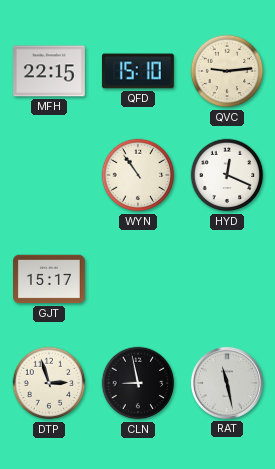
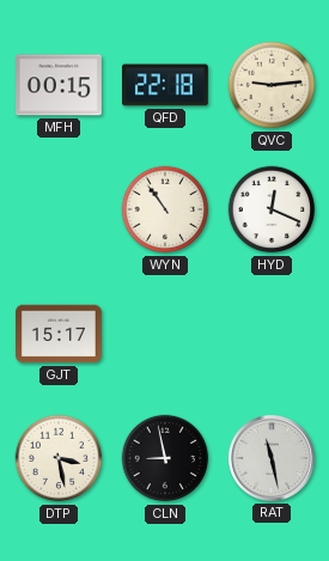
MFH: 22:15 -> 00:15 (60, 85)
QFD: 15:10 -> 22:18 (165, 85)
DTP: 2:57 -> 3:28 (59, 458)
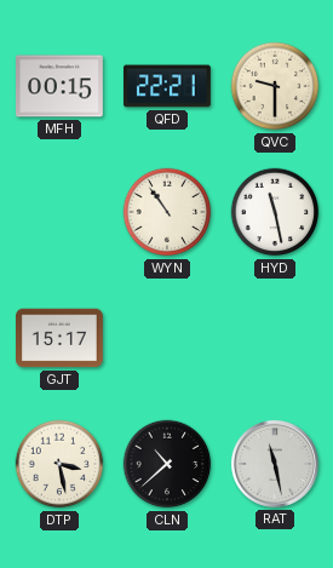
QFD: 22:18 -> 22:21 (167, 86)
QVC: 9:14 -> 9:30 (275, 86)
HYD: 12:19 -> 11:28 (275, 212)
CLN: 8:58 -> 10:38 (167, 464)
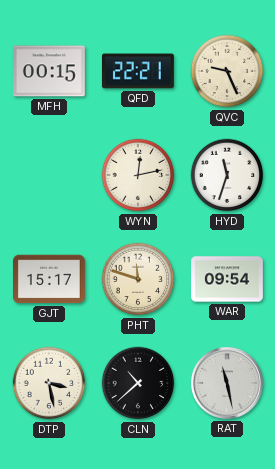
QVC: 9:30 -> 9:26 (227, 71)
WYN: 10:54 -> 12:13 (138, 175)
HYD: 11:28 -> 11:33 (227, 175)
PHT: none -> 11:48 (138, 279)
WAR: none -> 09:54 (228, 279)
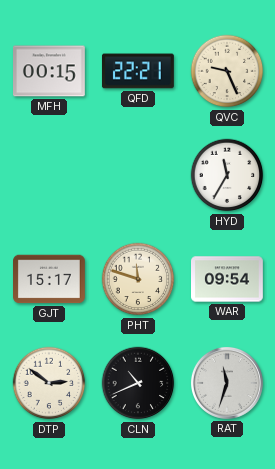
WYN: 12:13 -> none (138, 175)
HYD: 11:33 -> 11:35 (227, 175)
DTP: 3:28 -> 2:51 (49, 383)
CLN: 10:38 -> 10:41 (138, 383)
RAT: 11:28 -> 11:33 (227, 383)
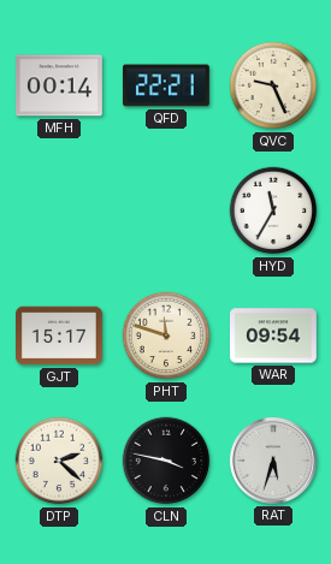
MFH: 00:15 -> 00:14 (60, 85)
DTP: 2:51 -> 2:22 (59, 461)
CLN: 10:41 -> 3:47 (166, 461)
RAT: 11:33 -> 5:33 (273, 461)
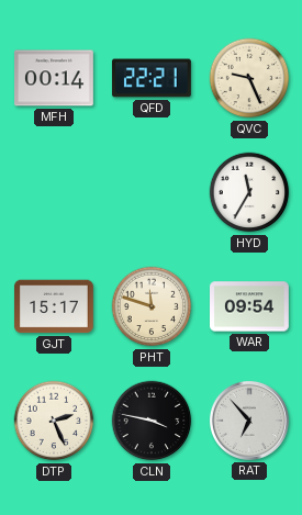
DTP: 2:22 -> 2:26 (54, 421)
RAT: 5:33 -> 6:53 (249, 421)
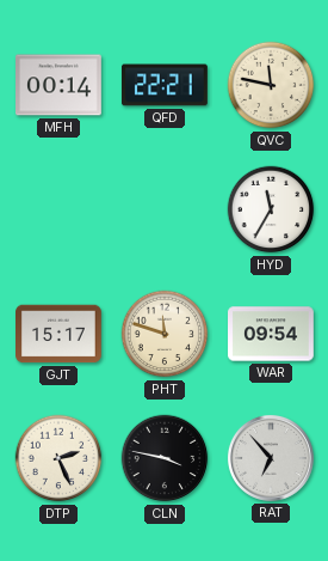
QVC: 9:26 -> 11:47 (271, 85)
